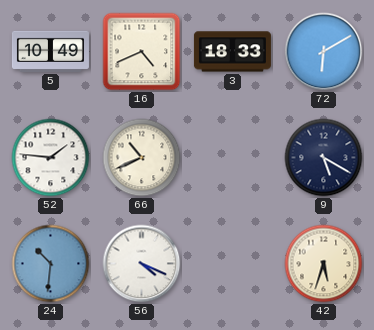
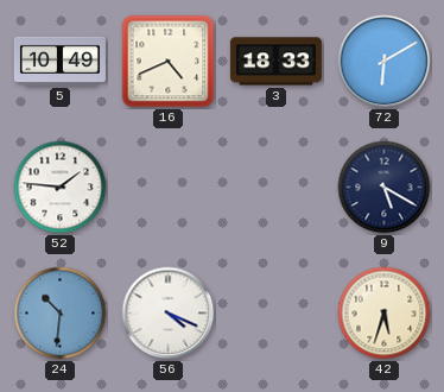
66: 10:41 -> none (142, 158)
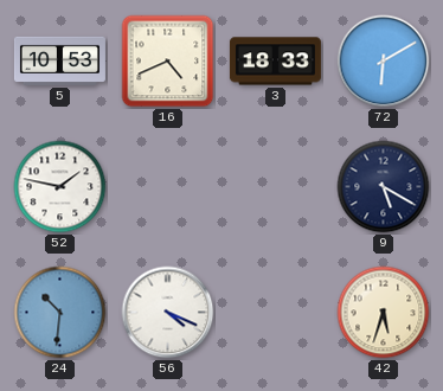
5: 10:49 -> 10:53 (59, 60)
52: 1:46 -> 1:47 (60, 187)
